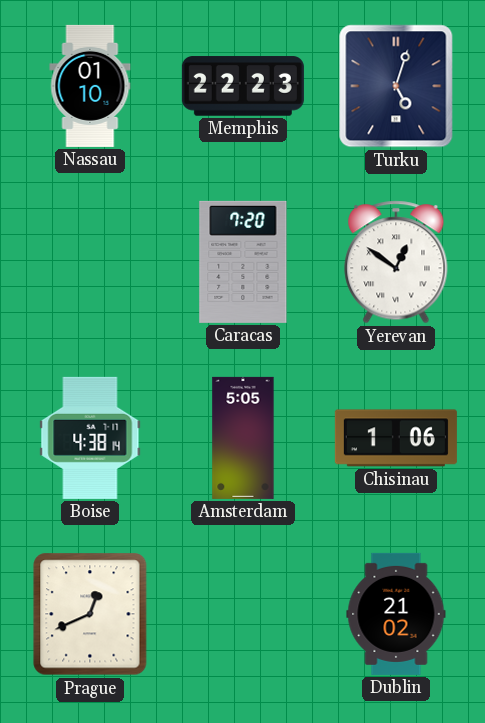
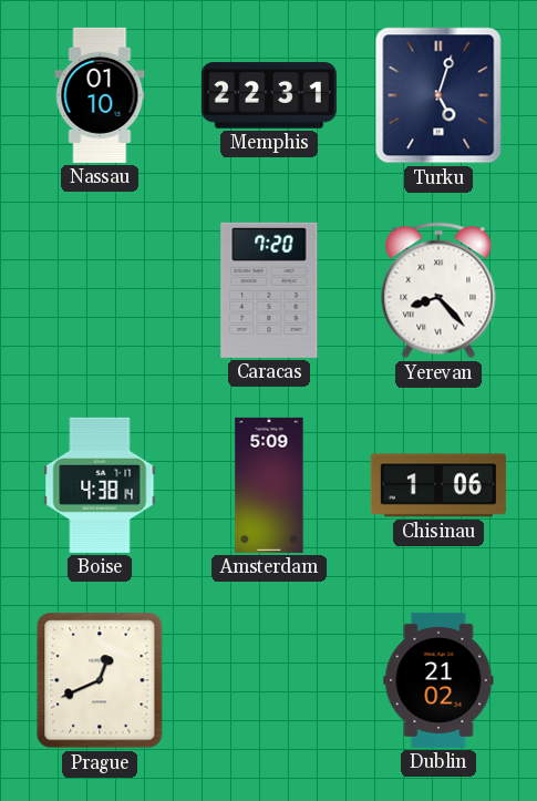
Memphis: 22:23 -> 22:31 (269, 95)
Yerevan: 12:51 -> 8:23 (438, 290)
Amsterdam: 5:05 -> 5:09 (269, 485)
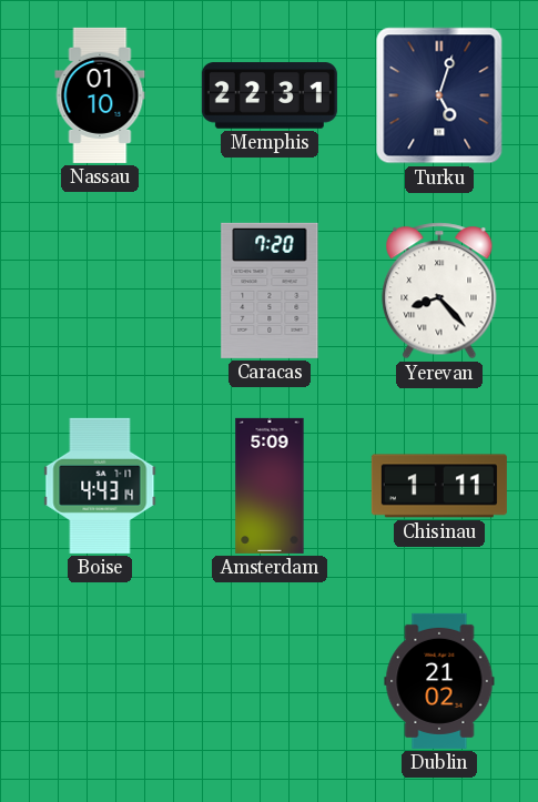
Boise: 4:38 -> 4:43 (100, 486)
Chisinau: 1:06 -> 1:11 (439, 486)
Prague: 12:41 -> none (100, 680)
